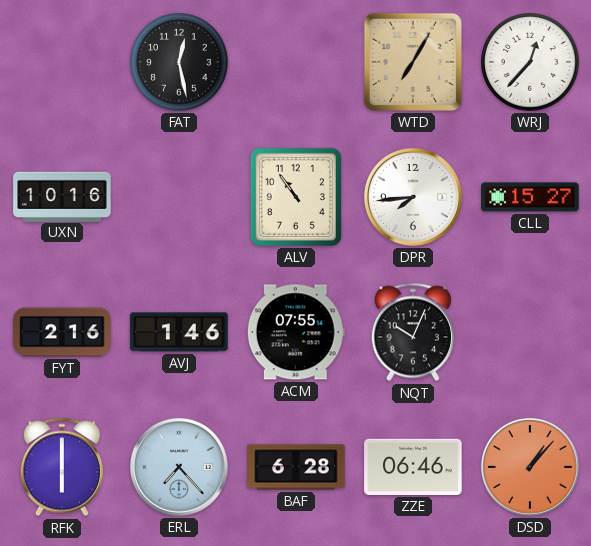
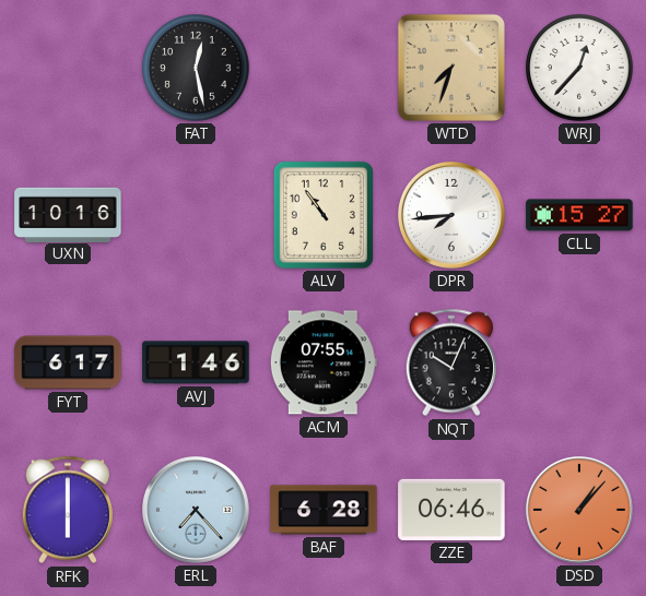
WTD: 7:05 -> 7:33 (451, 68)
FYT: 2:16 -> 6:17 (68, 362)
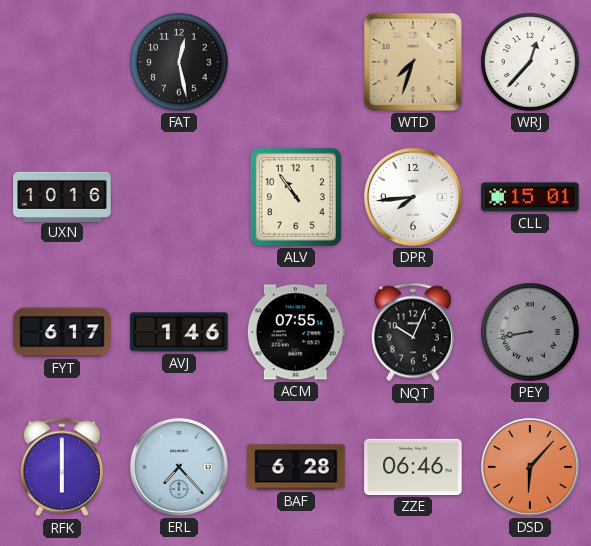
CLL: 15:27 -> 15:01 (530, 197)
PEY: none -> 8:43 (530, 332)
DSD: 1:07 -> 6:07 (530, 467)
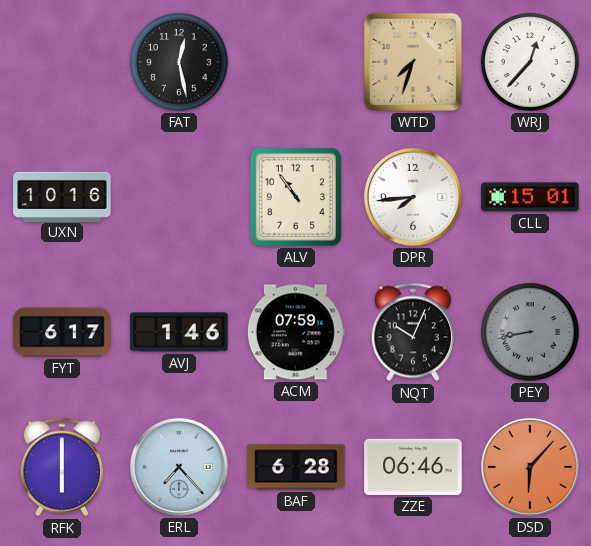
ACM: 07:55 -> 07:59 (296, 332)
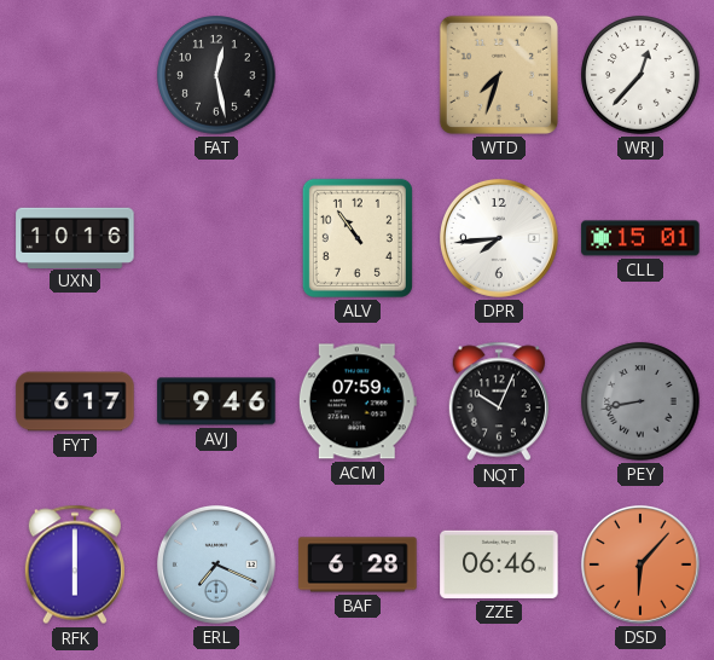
AVJ: 1:46 -> 9:46 (216, 401)
ERL: 7:23 -> 7:19 (216, 565)
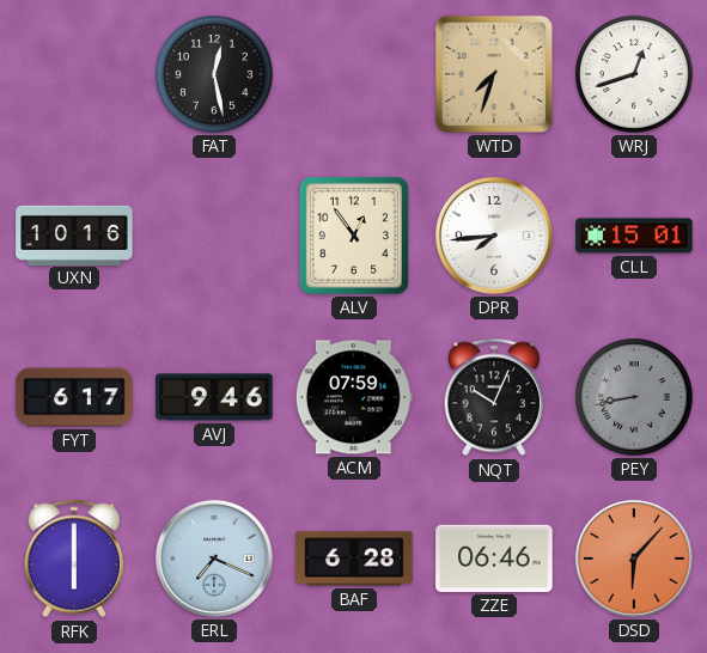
WRJ: 12:37 -> 12:42 (634, 74)
ALV: 10:54 -> 12:54 (354, 236)
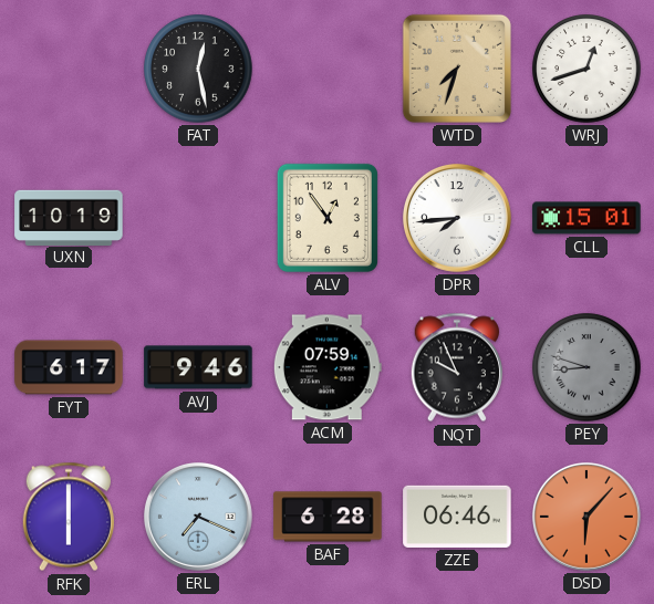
UXN: 10:16 -> 10:19 (69, 217)
NQT: 10:04 -> 9:56 (457, 367)
PEY: 8:43 -> 8:48 (586, 367)
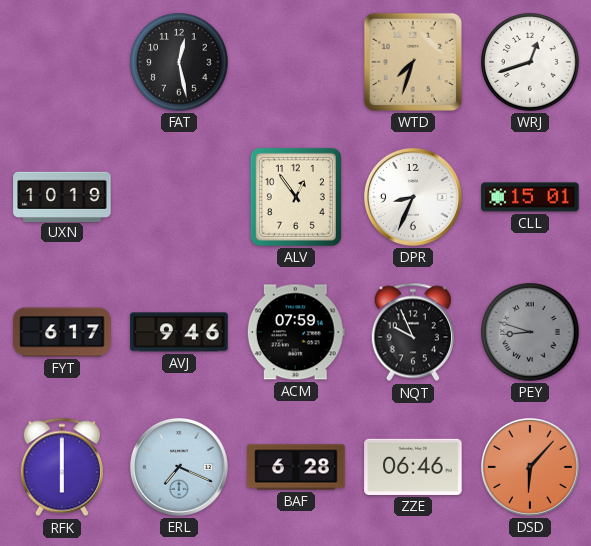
DPR: 7:44 -> 8:34 (413, 197)
